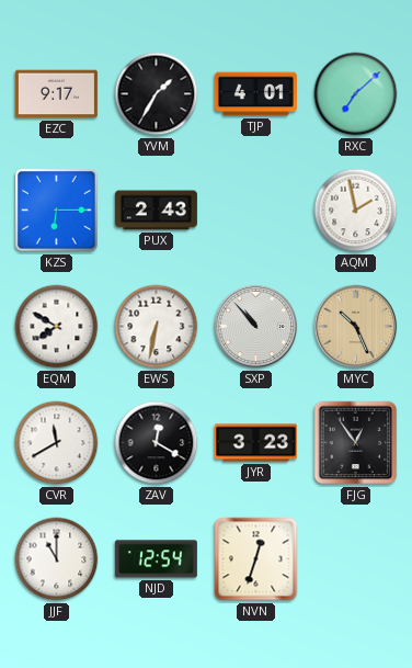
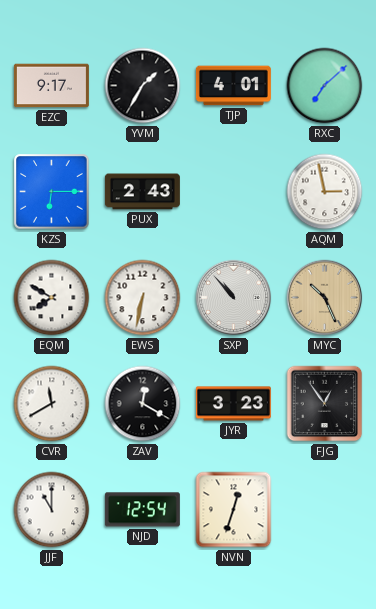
AQM: 1:58 -> 2:58 (325, 192)
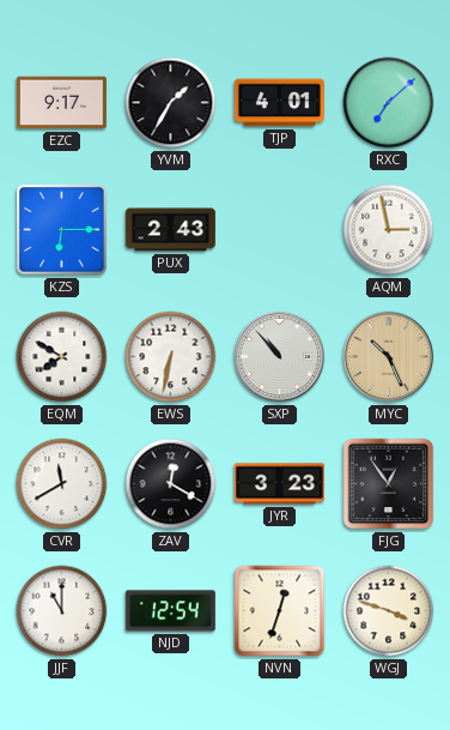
WGJ: none -> 3:48 (389, 611)
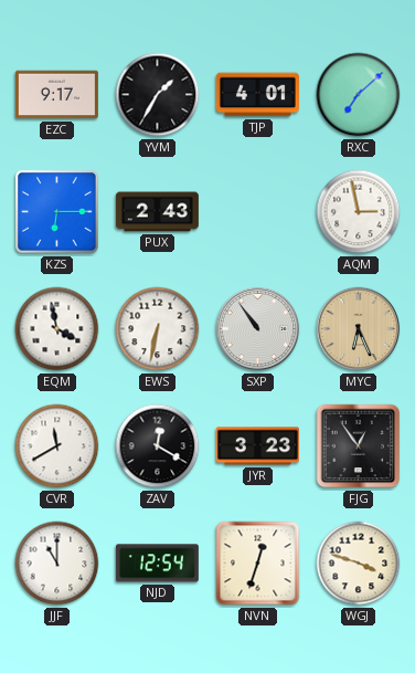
EQM: 7:50 -> 3:58 (57, 329)
SXP: 10:53 -> 10:54 (258, 329)
MYC: 10:26 -> 6:26 (359, 329)
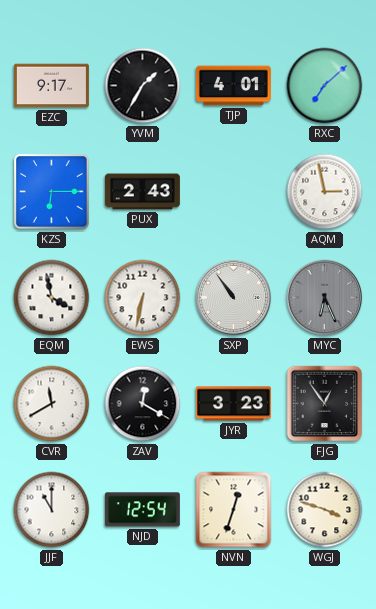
MYC dial: champagne -> grey (325, 298)
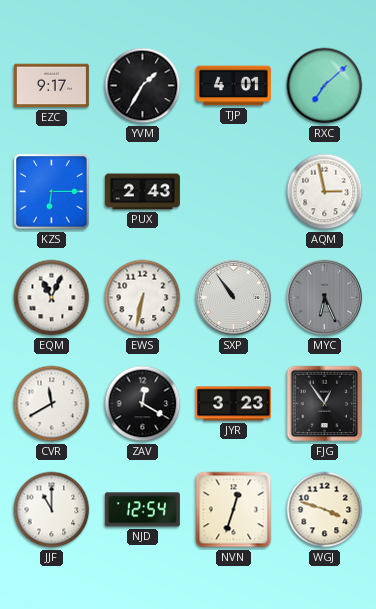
EQM: 3:58 -> 11:04 (52, 298)
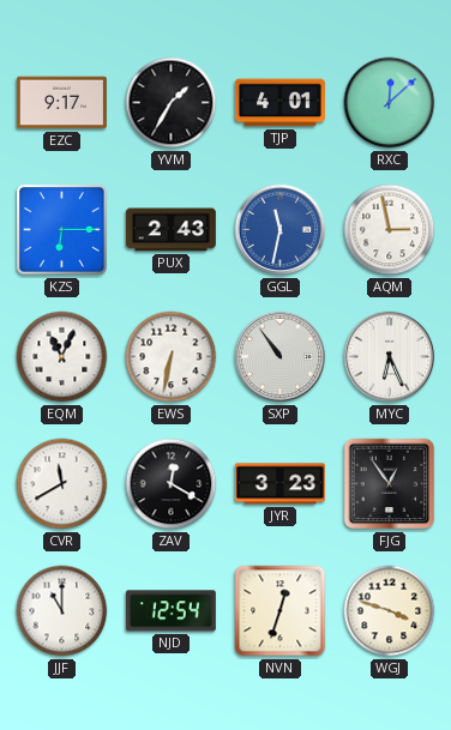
RXC: 7:08 -> 12:08 (390, 103)
GGL: none -> 11:32 (281, 230)
MYC dial: grey -> white (390, 357)
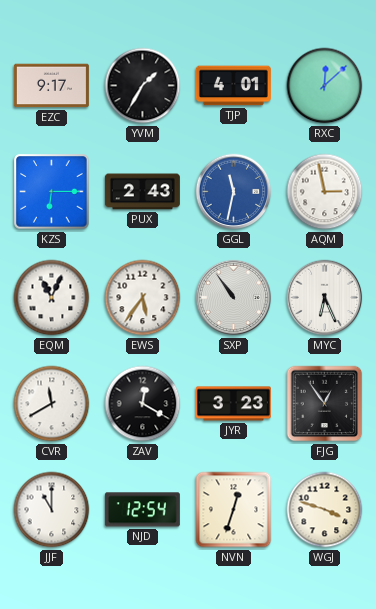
EWS: 6:32 -> 5:36 (143, 298)
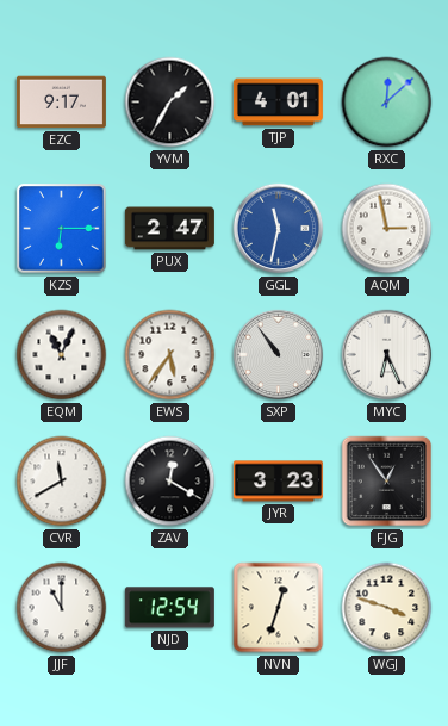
PUX: 2:43 -> 2:47 (169, 229)
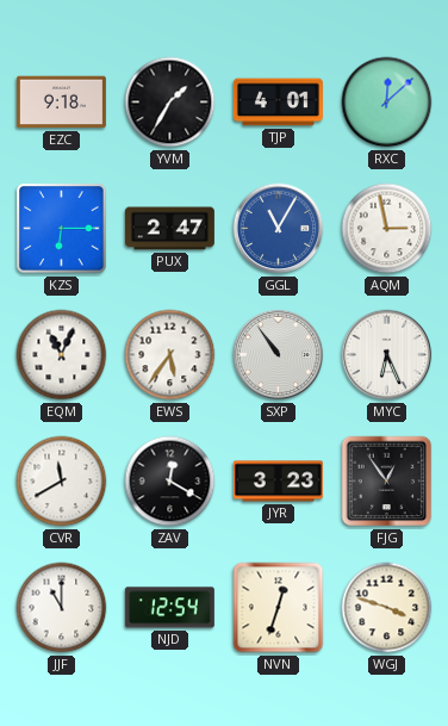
EZC: 9:17 -> 9:18 (61, 103)
GGL: 11:32 -> 11:05 (279, 229)
